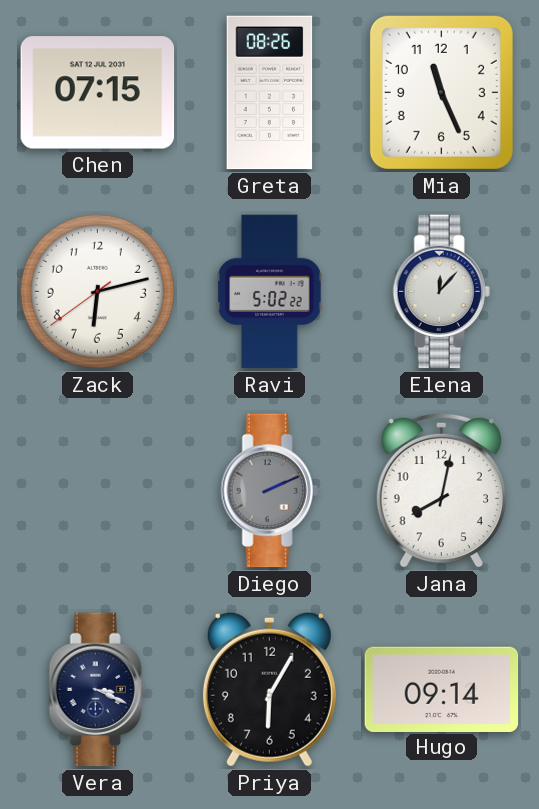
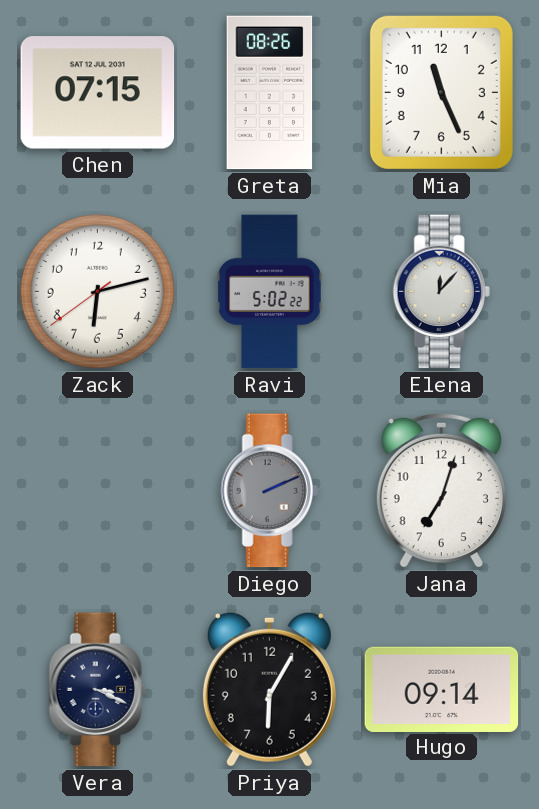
Jana: 8:02 -> 7:03 (441, 490)
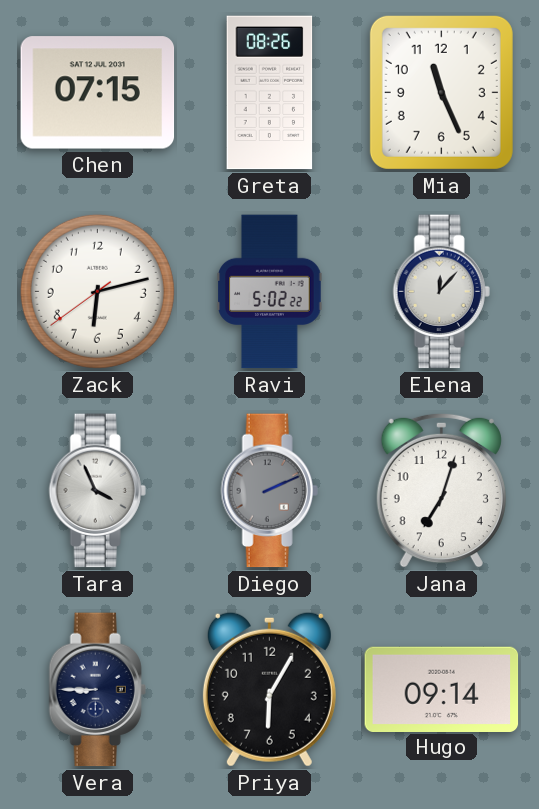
Tara: none -> 3:56 (97, 491)
Vera: 3:19 -> 8:45 (97, 690)
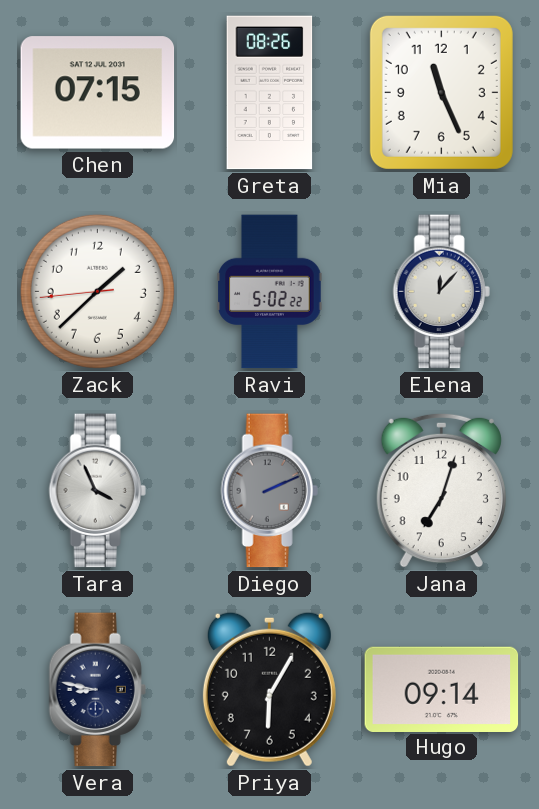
Zack: 6:12 -> 1:37 (97, 291)
Vera: 8:45 -> 8:47 (97, 690)
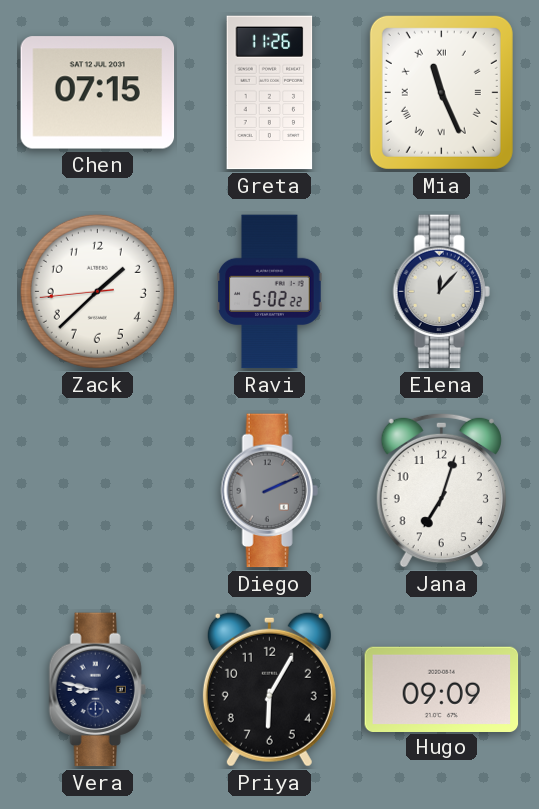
Greta: 08:26 -> 11:26 (270, 93)
Mia numerals: Arabic -> Roman (441, 92)
Tara: 3:56 -> none (97, 491)
Hugo: 09:14 -> 09:09 (442, 689)
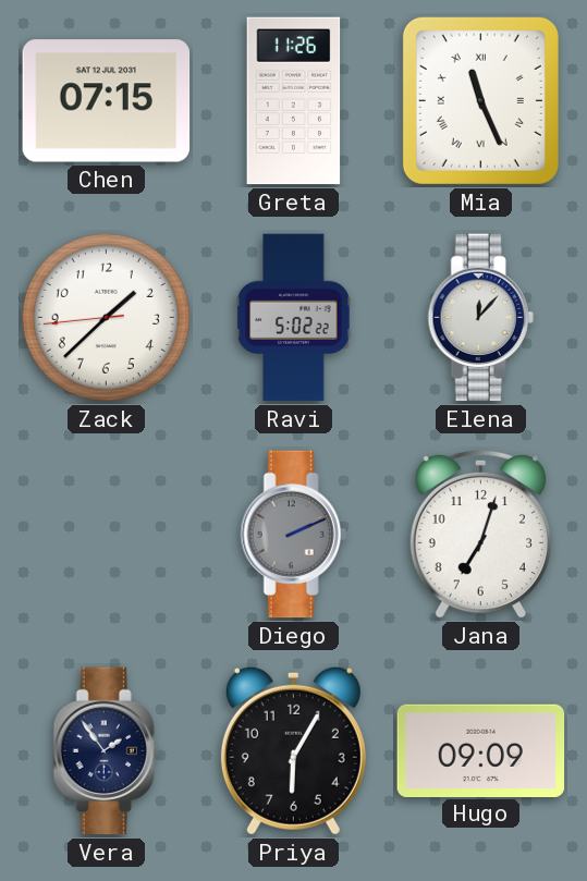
Vera: 8:47 -> 1:54 (106, 751)
